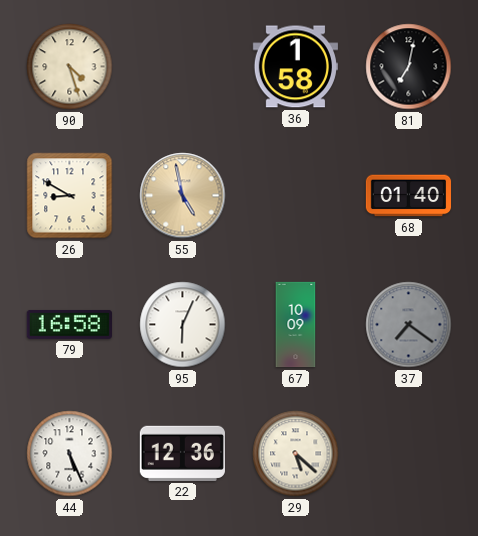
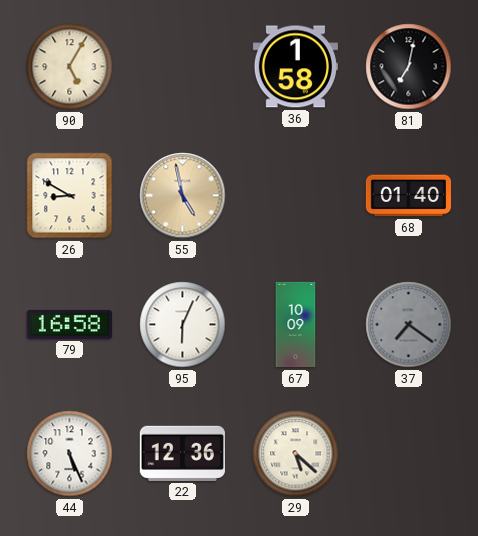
90: 4:27 -> 5:05 (70, 67)
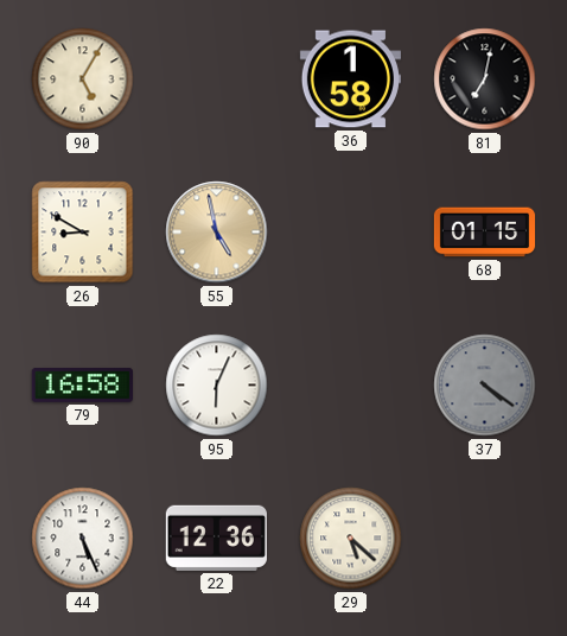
68: 01:40 -> 01:15 (485, 233)
67: 10:09 -> none (296, 325)
37: 7:21 -> 4:21 (485, 386)
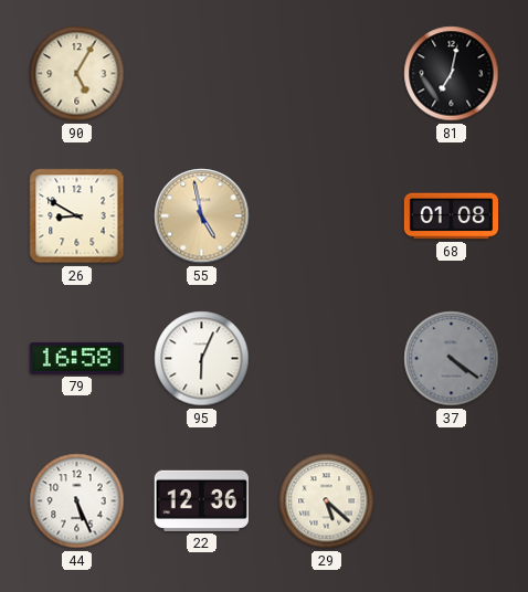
36: 1:58 -> none (350, 79)
68: 01:15 -> 01:08 (452, 216)
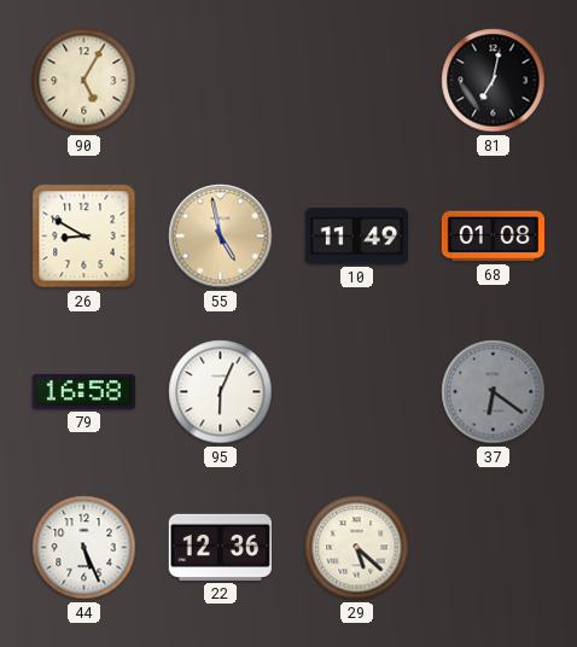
10: none -> 11:49 (356, 237)
37: 4:21 -> 6:21 (494, 392)
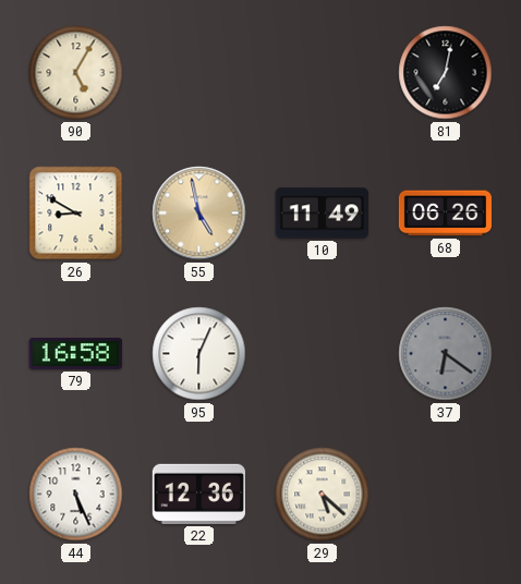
68: 01:08 -> 06:26 (446, 214)
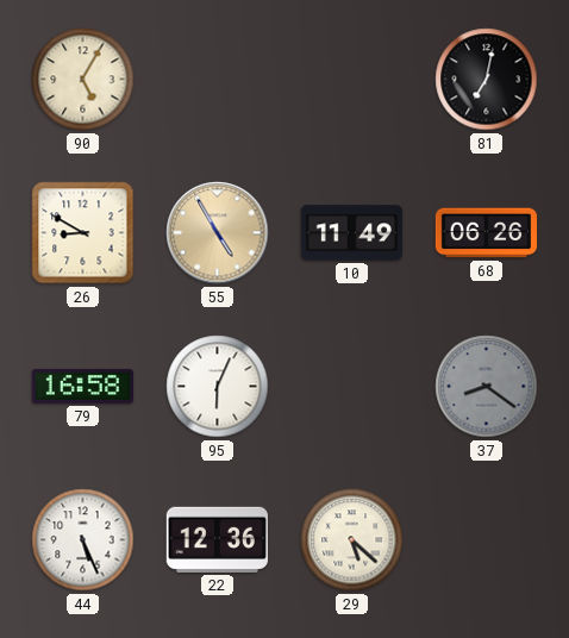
55: 4:58 -> 4:55 (218, 233)
37: 6:21 -> 8:21 (487, 387)
